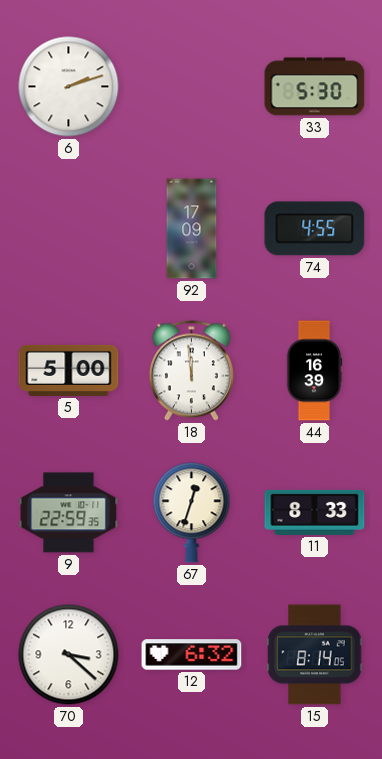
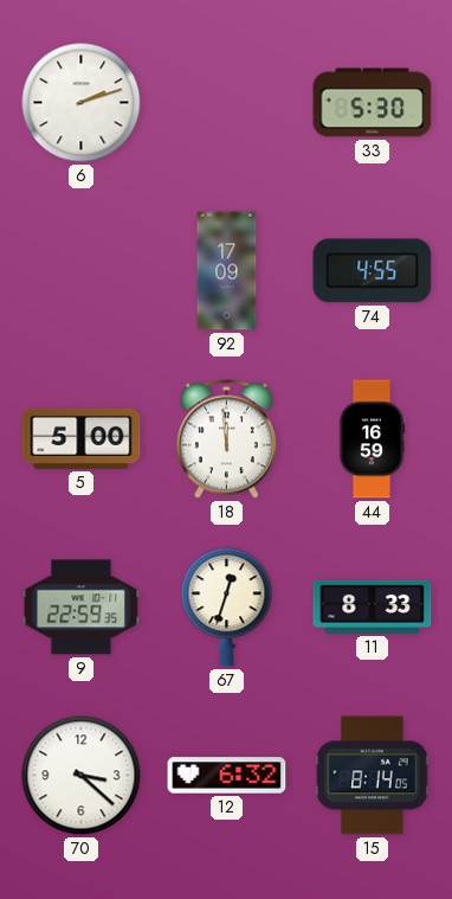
44: 16:39 -> 16:59 (372, 439)
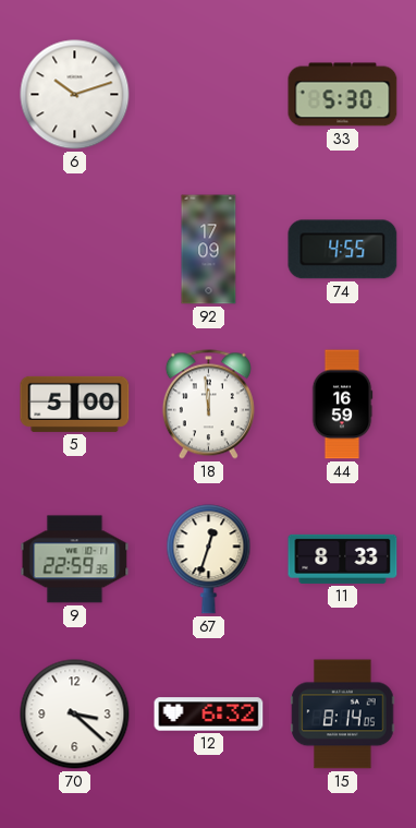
6: 2:12 -> 10:12 (75, 95)
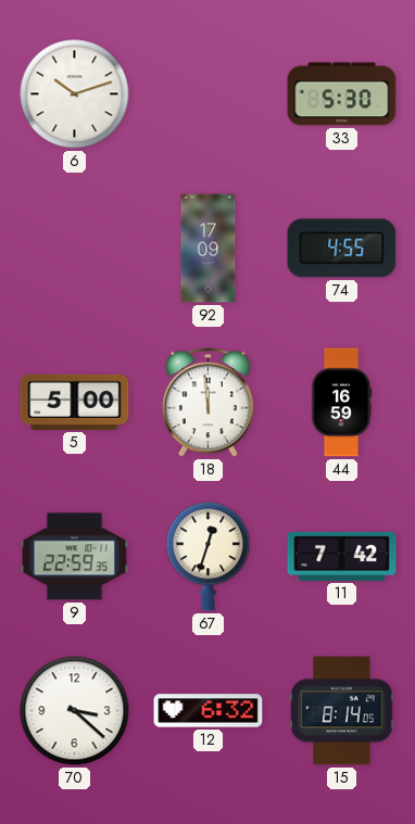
11: 8:33 -> 7:42 (342, 556)
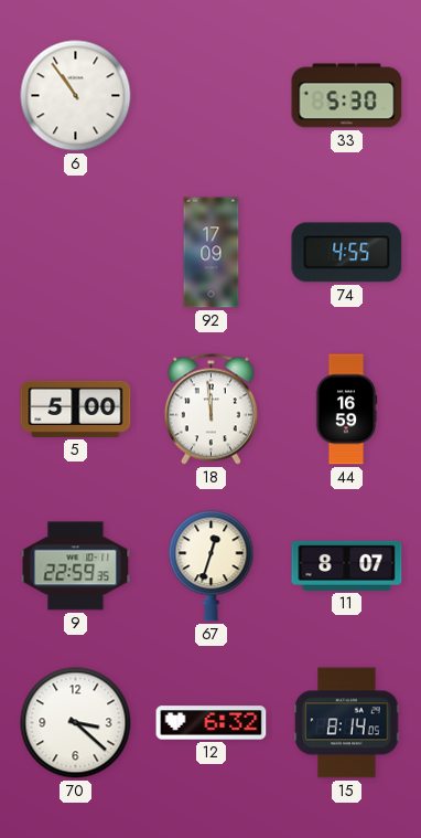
6: 10:12 -> 10:54 (76, 96)
11: 7:42 -> 8:07 (347, 565)
